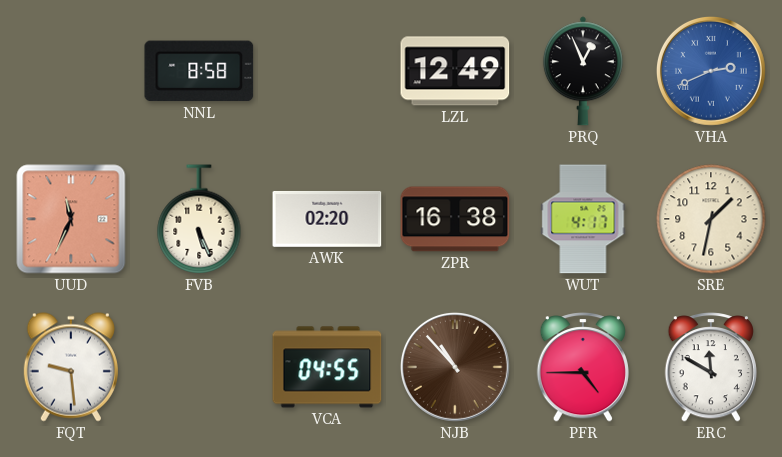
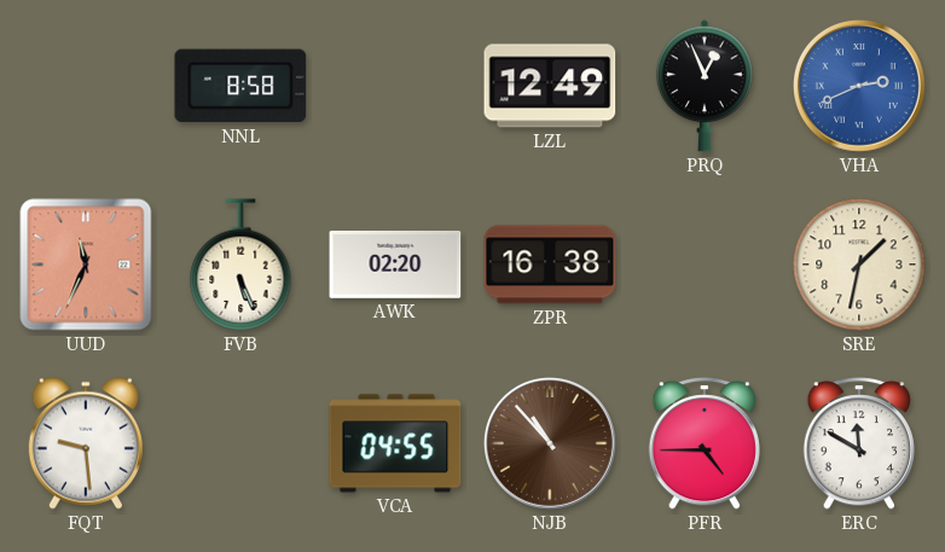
WUT: 4:17 -> none (583, 219)
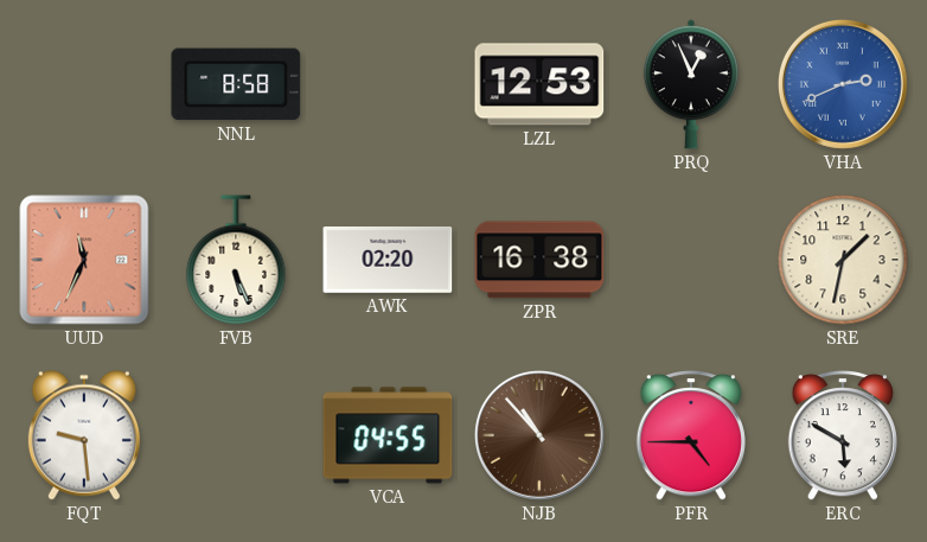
LZL: 12:49 -> 12:53 (539, 84)
ERC: 11:50 -> 5:50 (842, 435)
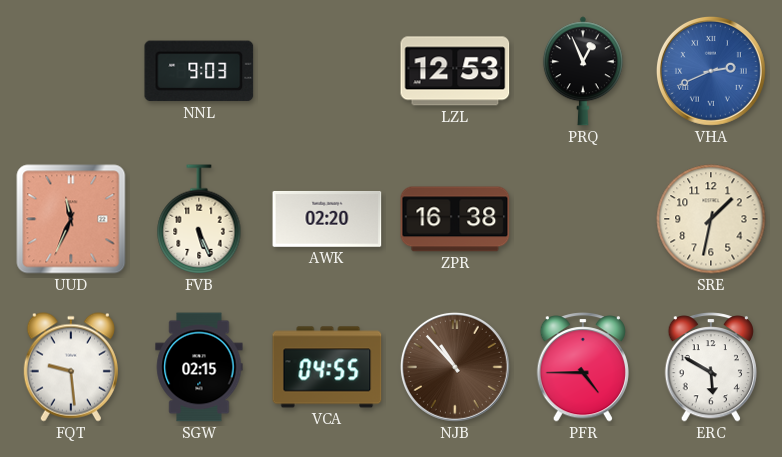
NNL: 8:58 -> 9:03 (199, 71)
SGW: none -> 02:15 (199, 367)
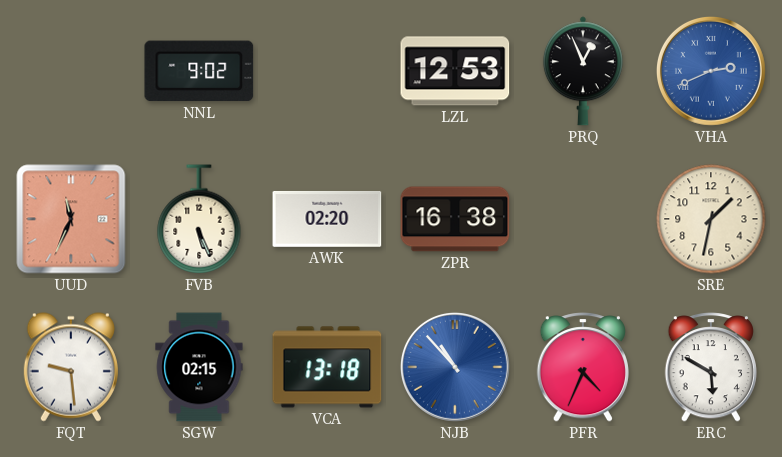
NNL: 9:03 -> 9:02 (199, 71)
VCA: 04:55 -> 13:18 (327, 367)
NJB dial: brown -> blue (455, 367)
PFR: 4:45 -> 4:34 (582, 367)
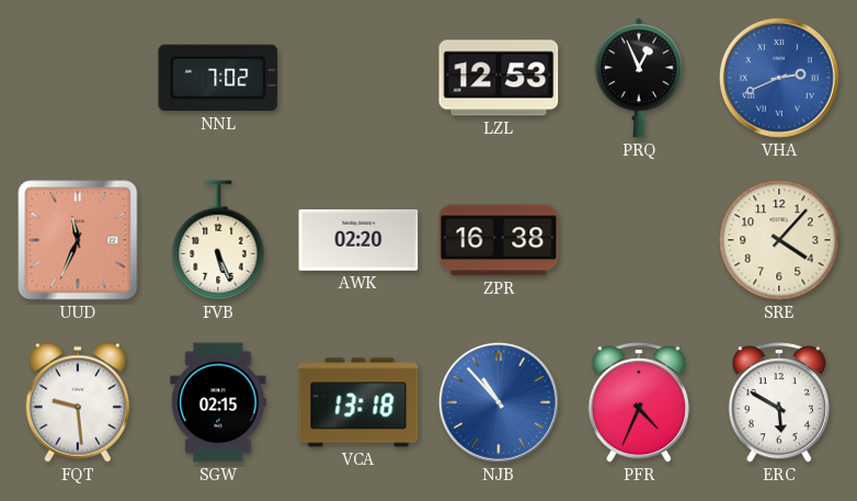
NNL: 9:02 -> 7:02 (218, 78)
SRE: 1:32 -> 4:07 (779, 240)
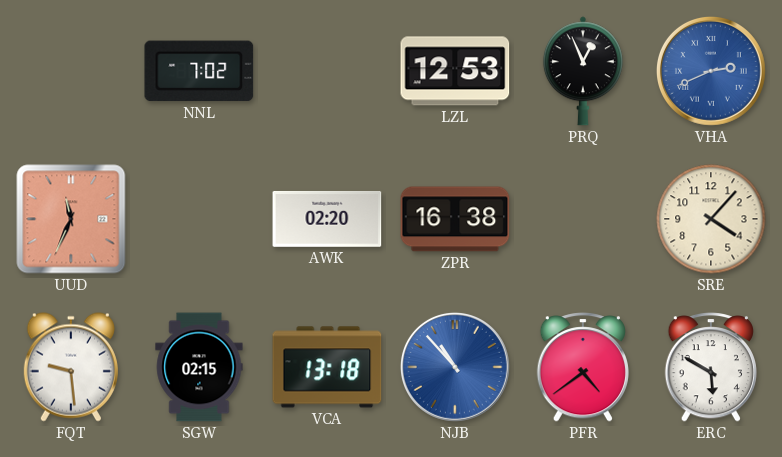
FVB: 5:26 -> none (218, 240)
PFR: 4:34 -> 4:39 (582, 367)
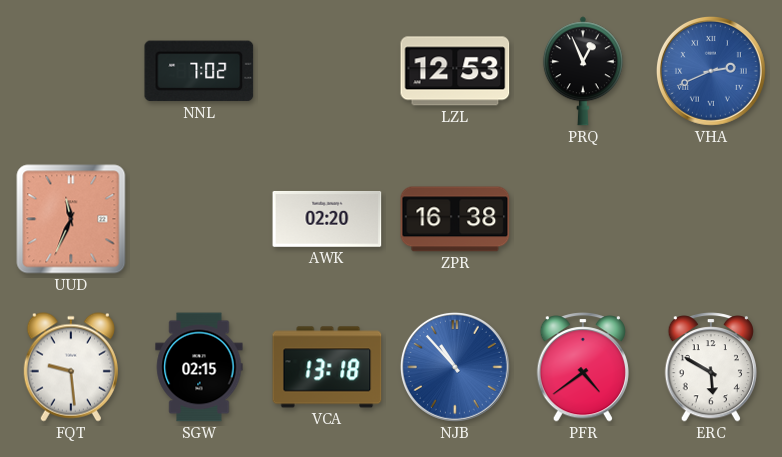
SRE: 4:07 -> none (711, 219)
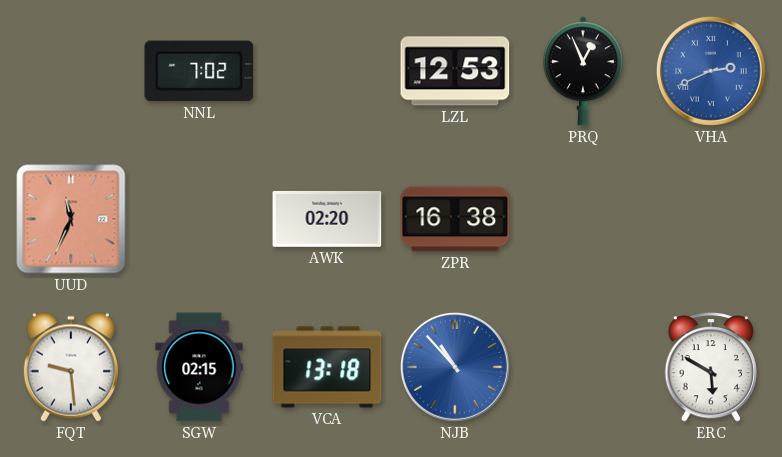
PFR: 4:39 -> none (582, 367)
